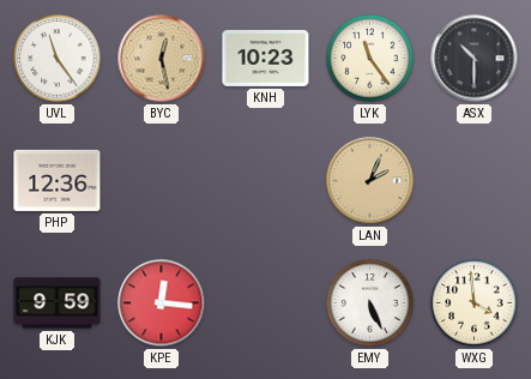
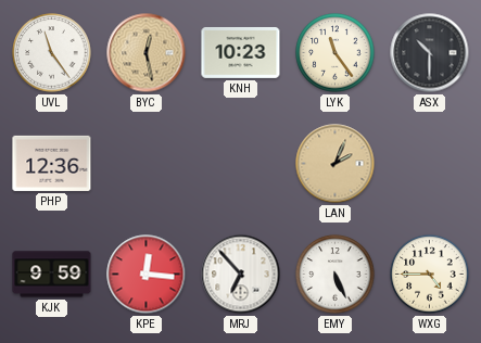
MRJ: none -> 6:53 (241, 275)
WXG: 3:59 -> 4:45 (430, 275)
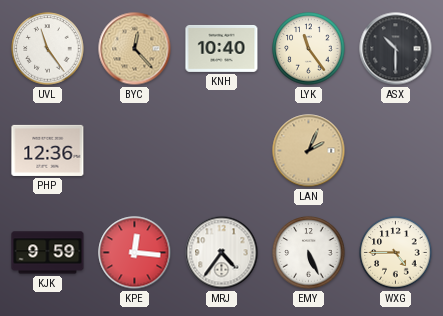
BYC: 12:28 -> 12:23 (135, 49)
KNH: 10:23 -> 10:40 (222, 48)
MRJ: 6:53 -> 4:36 (222, 253)
